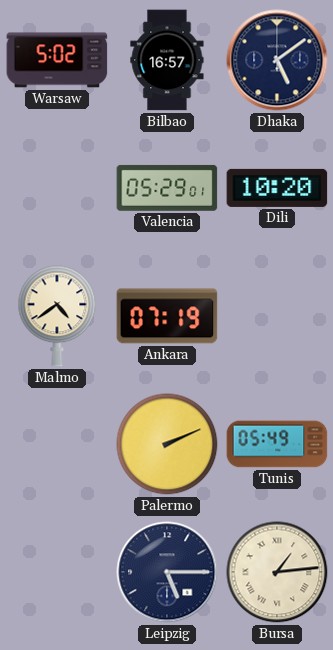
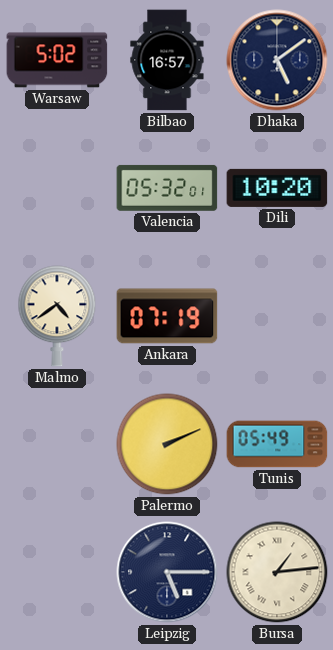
Valencia: 05:29 -> 05:32 (167, 188)
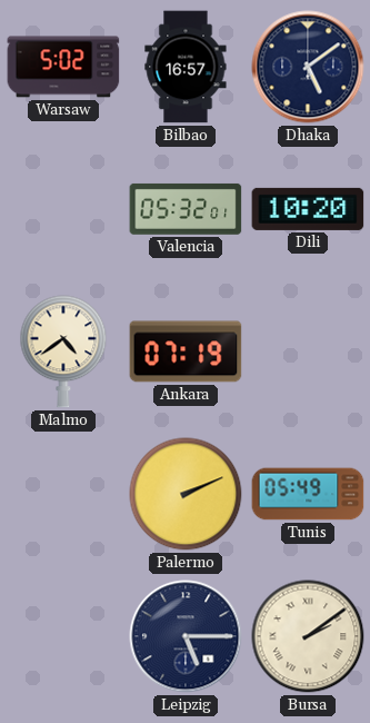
Bursa: 1:14 -> 2:09 (308, 636)
